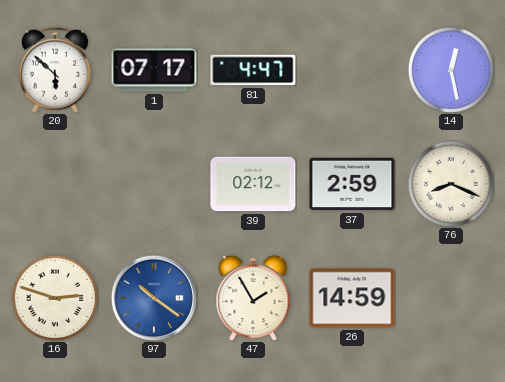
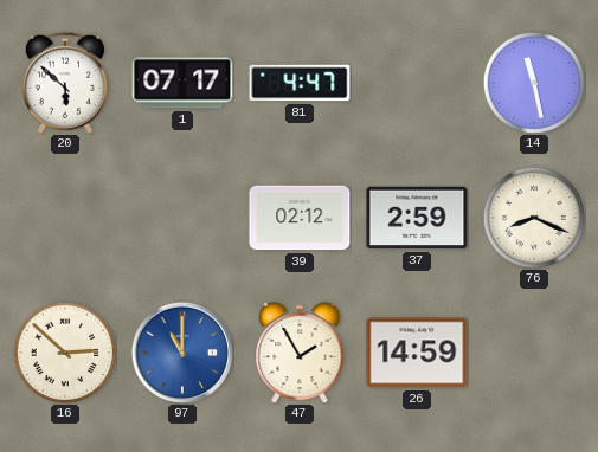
14: 12:28 -> 11:28 (533, 82)
16: 2:48 -> 2:52 (64, 351)
97: 10:21 -> 11:00 (182, 353)
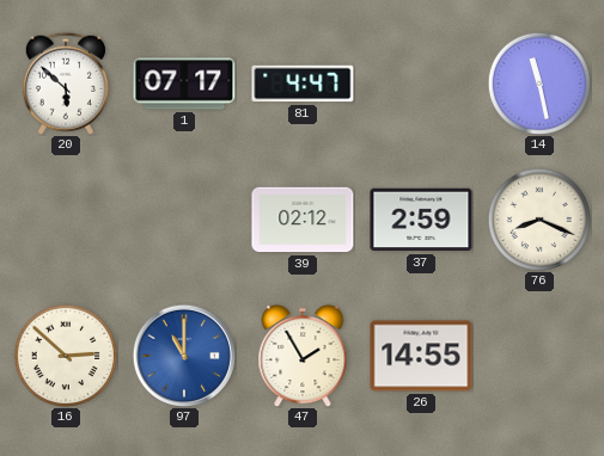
26: 14:59 -> 14:55 (421, 356)
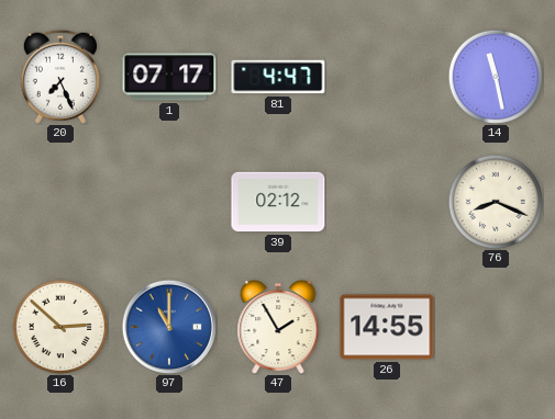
20: 5:52 -> 7:26 (60, 77)
37: 2:59 -> none (421, 220)
